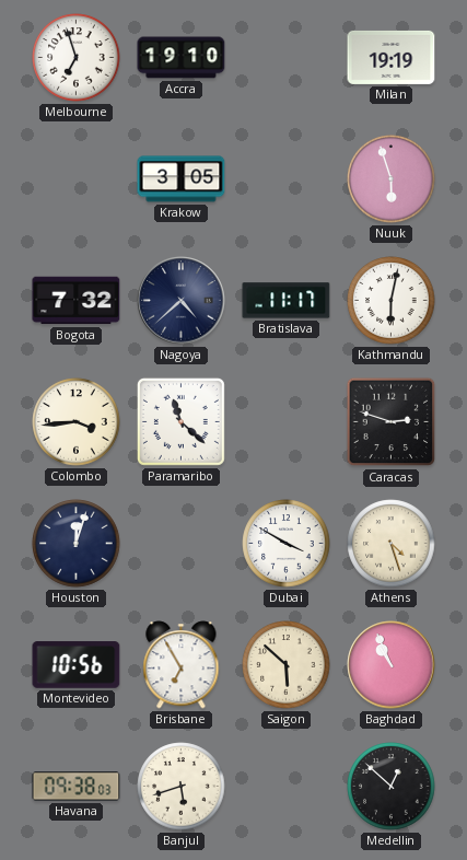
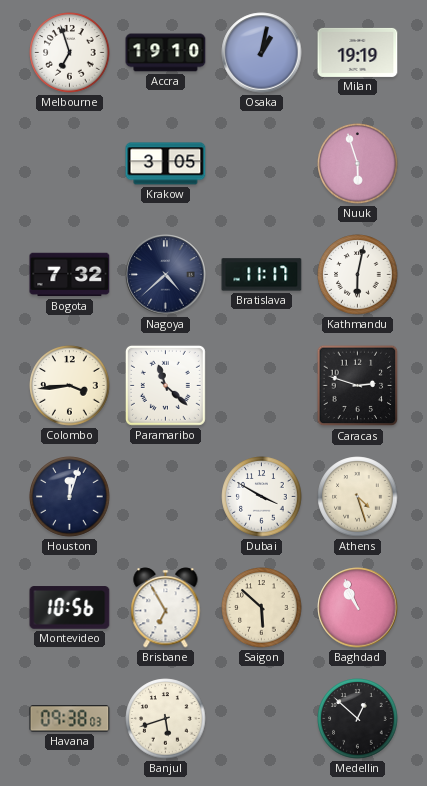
Osaka: none -> 1:02 (262, 53)
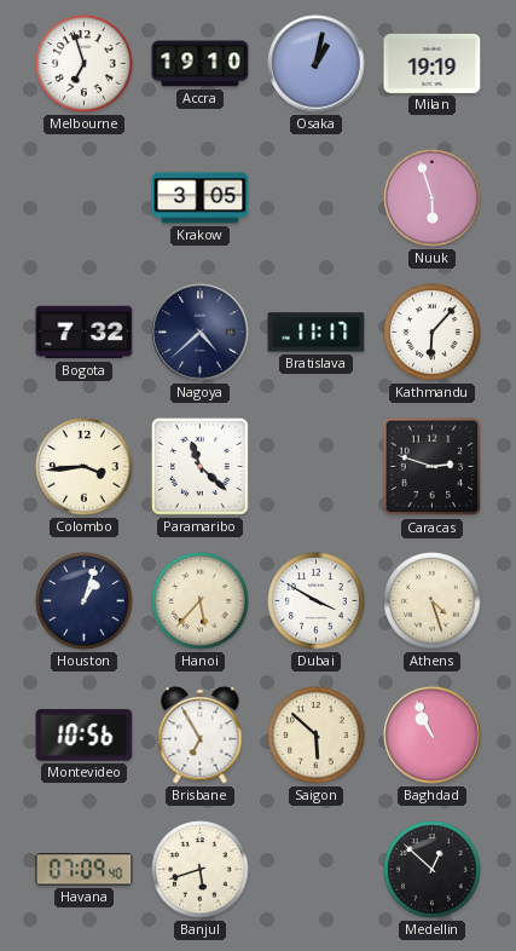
Kathmandu: 6:02 -> 6:07 (433, 333)
Houston: 12:03 -> 1:03 (85, 601)
Hanoi: none -> 5:37 (201, 601)
Havana: 09:38 -> 07:09 (85, 870)
